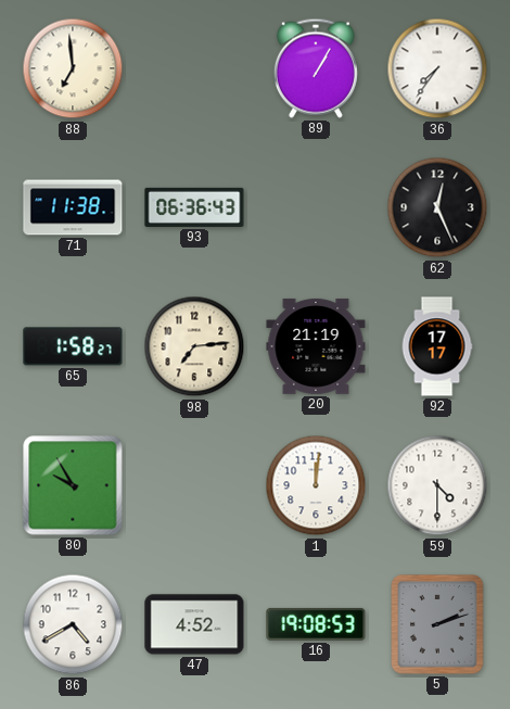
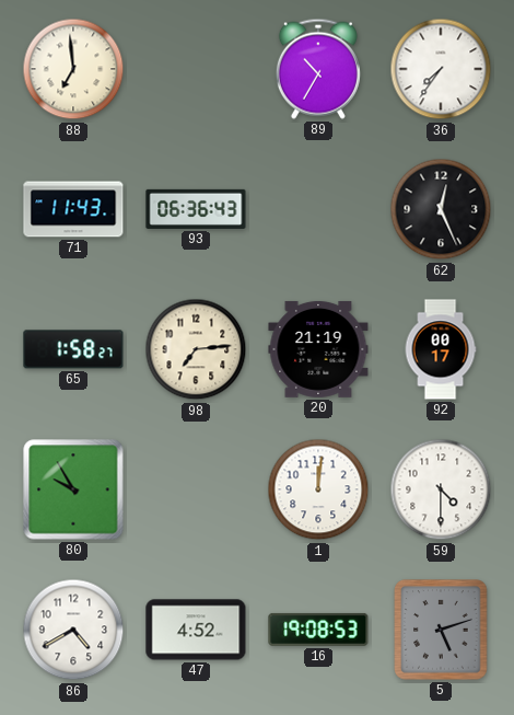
89: 1:05 -> 10:35 (318, 69)
71: 11:38 -> 11:43 (73, 209)
92: 17:17 -> 00:17 (441, 349)
5: 2:12 -> 5:12 (441, 630)
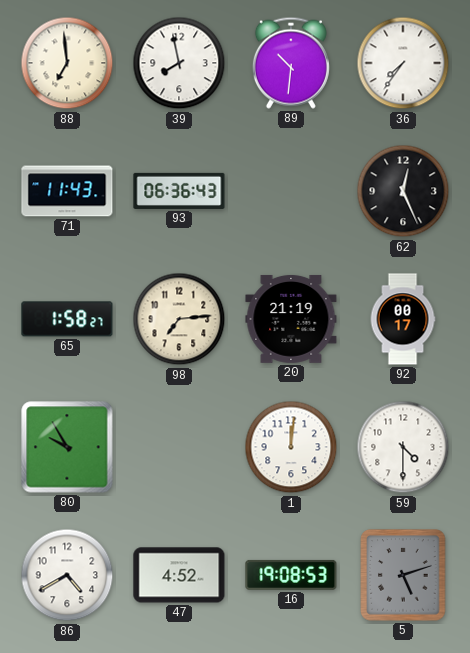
39: none -> 7:58 (179, 63)
89: 10:35 -> 10:31 (291, 63)
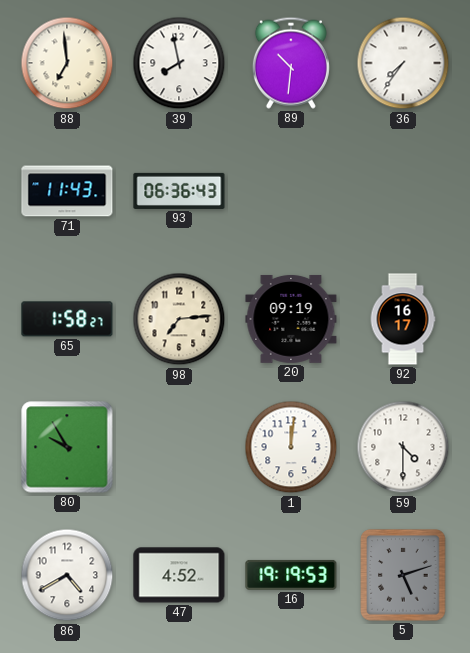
62: 12:26 -> none (403, 191)
20: 21:19 -> 09:19 (291, 319)
92: 00:17 -> 16:17 (403, 319)
16: 19:08 -> 19:19 (291, 575)
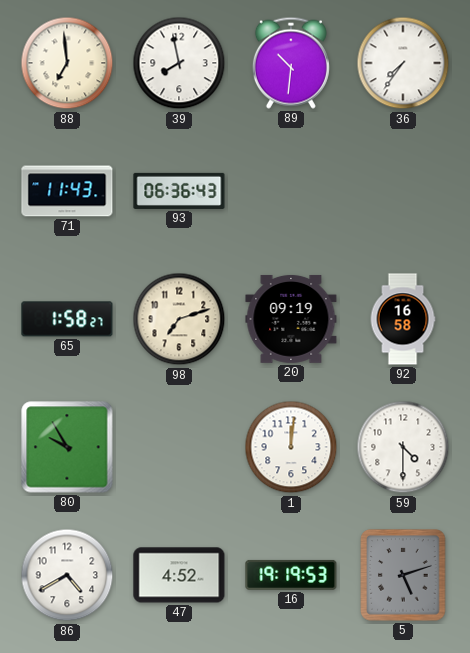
98: 7:14 -> 7:12 (179, 319)
92: 16:17 -> 16:58 (403, 319)
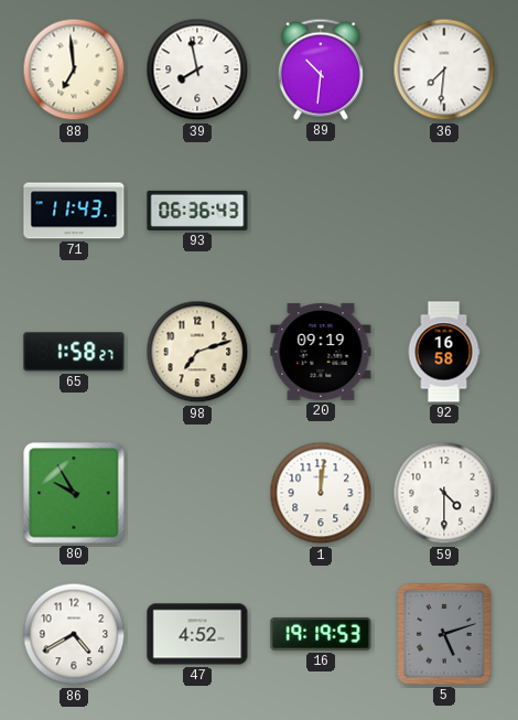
36: 7:36 -> 7:31 (444, 69)
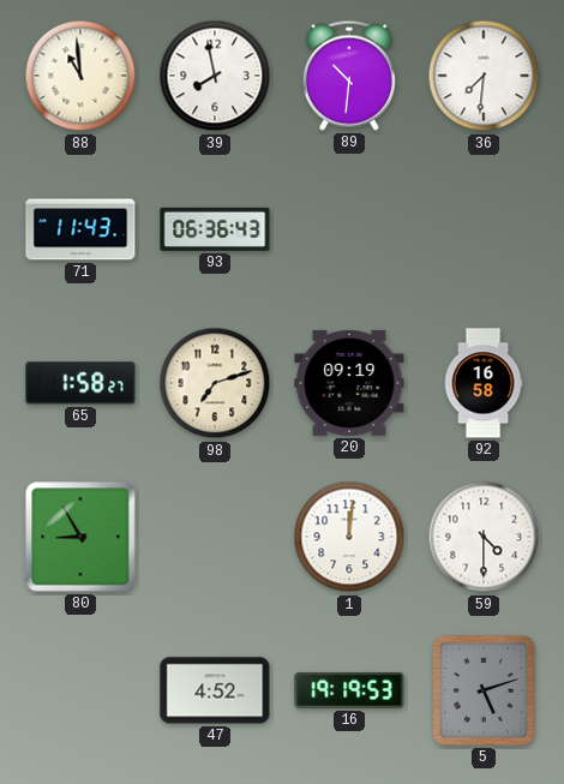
88: 6:59 -> 10:59 (80, 76)
80: 9:55 -> 8:55 (80, 537)
86: 4:40 -> none (74, 634)
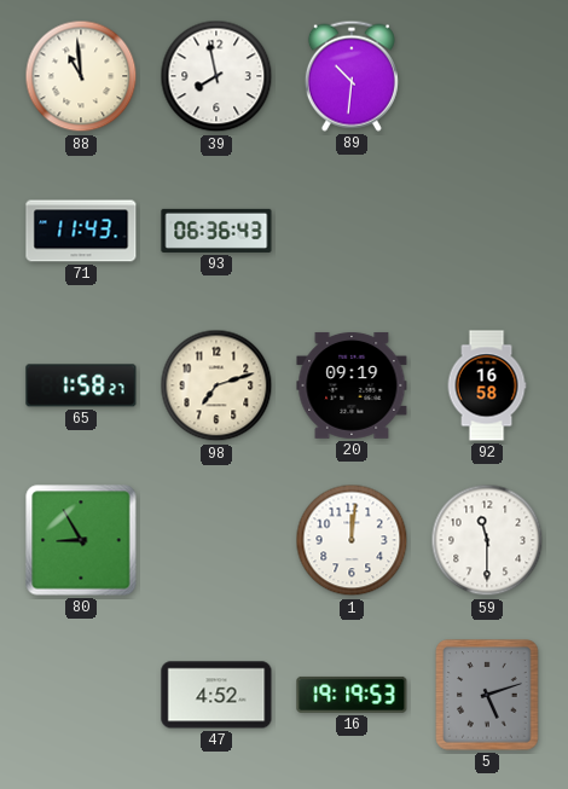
36: 7:31 -> none (484, 76)
59: 4:30 -> 11:30 (487, 540)
